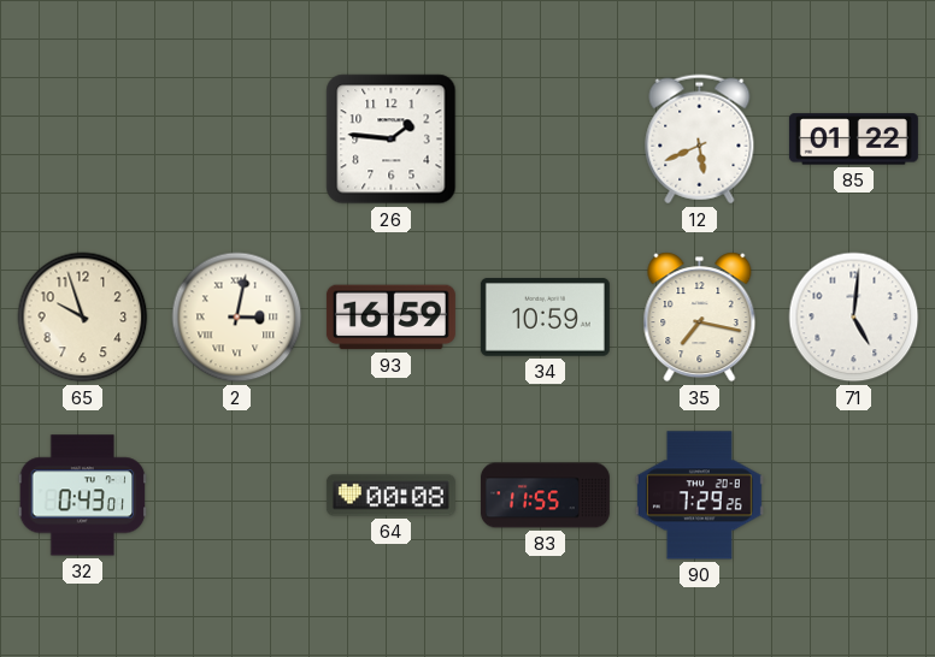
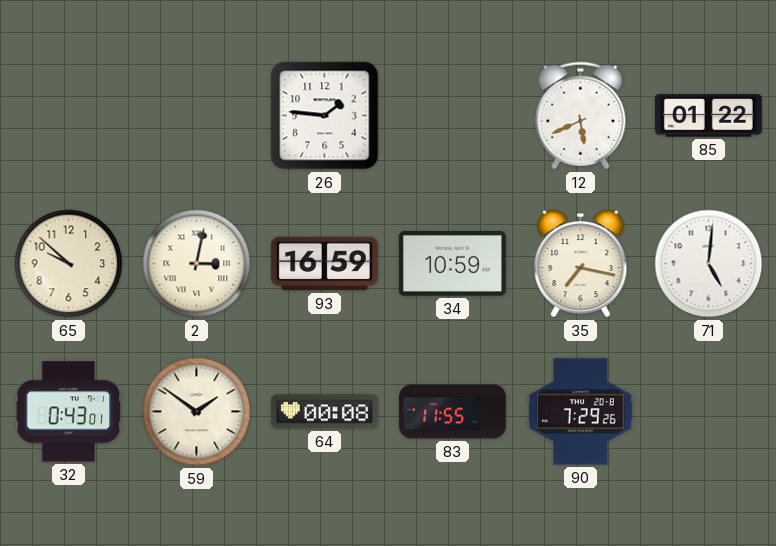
65: 9:57 -> 9:52 (69, 264)
59: none -> 1:51 (197, 412)
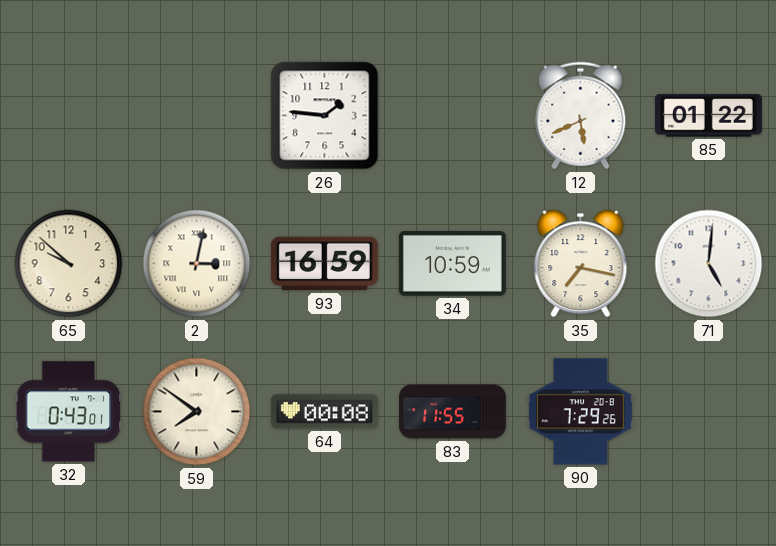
59: 1:51 -> 7:51 (197, 412)
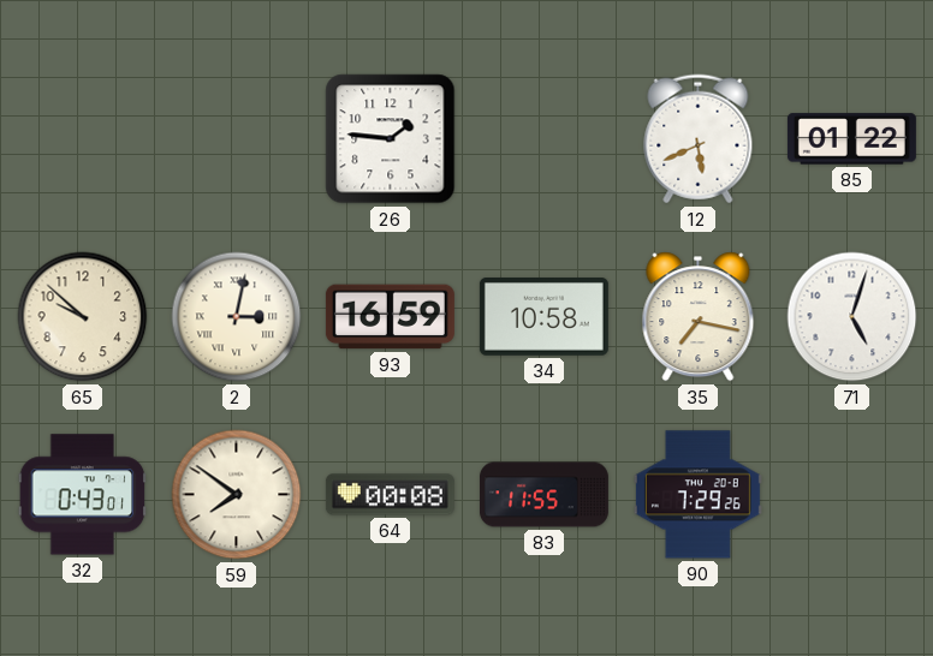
34: 10:59 -> 10:58 (543, 317)
71: 5:01 -> 5:03 (852, 317)
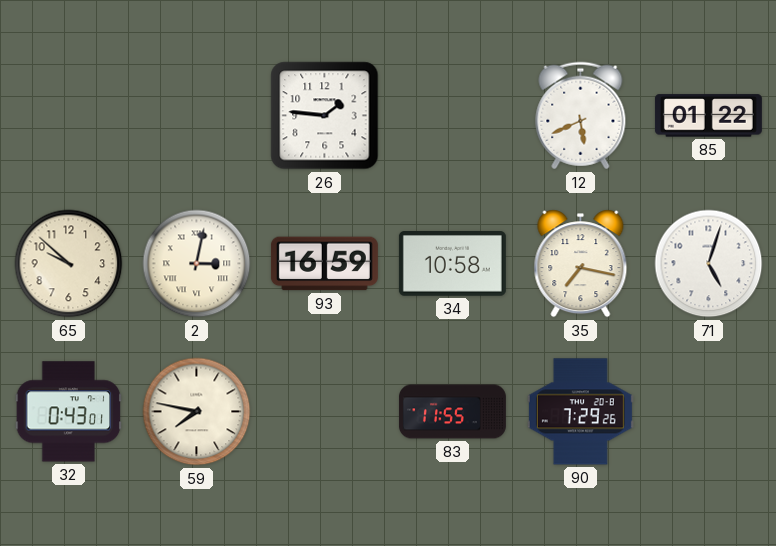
59: 7:51 -> 7:47 (197, 412)
64: 00:08 -> none (390, 495)
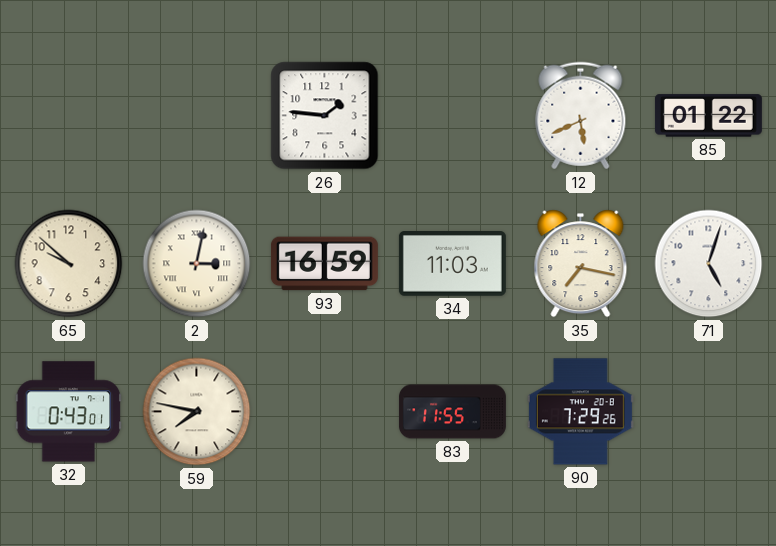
34: 10:58 -> 11:03 (452, 264)
